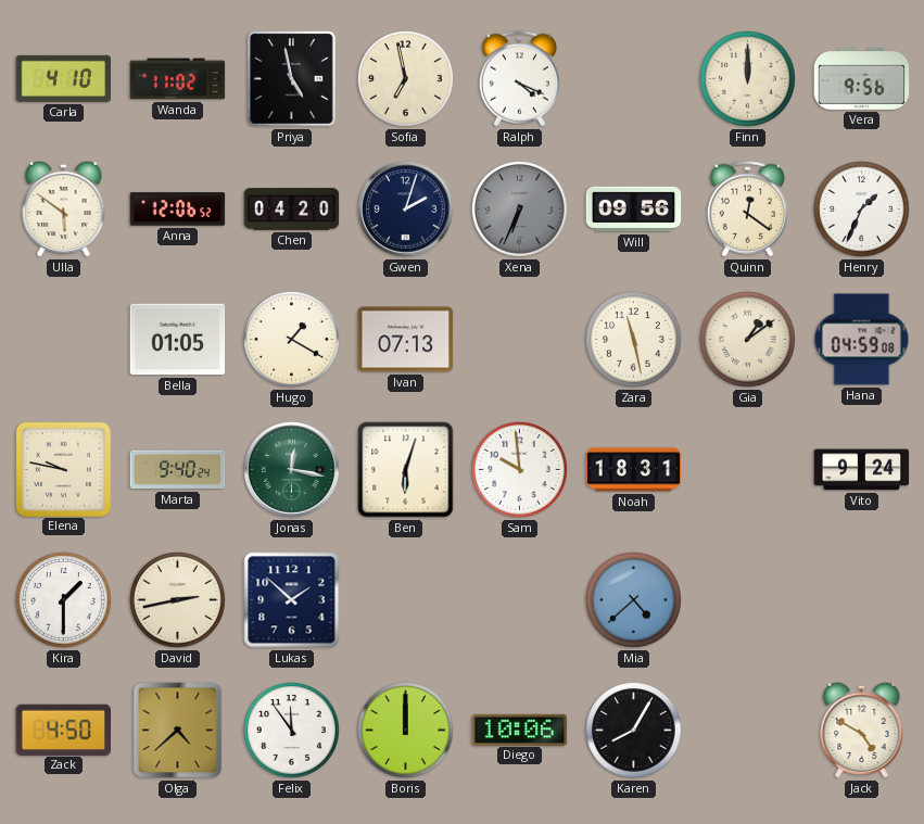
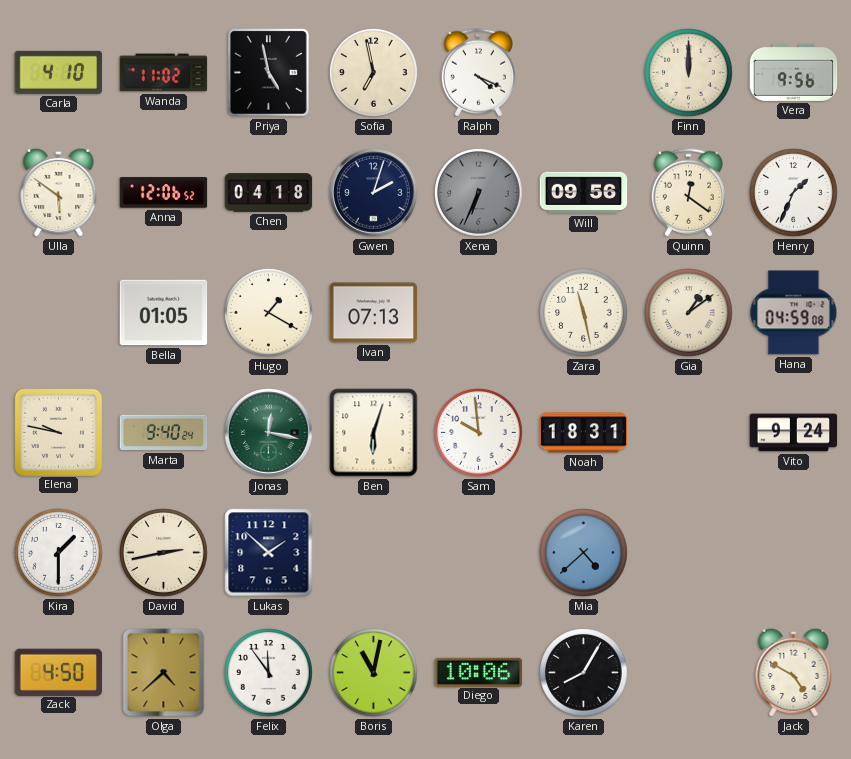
Chen: 04:20 -> 04:18 (269, 193)
Boris: 12:00 -> 11:02 (374, 673)
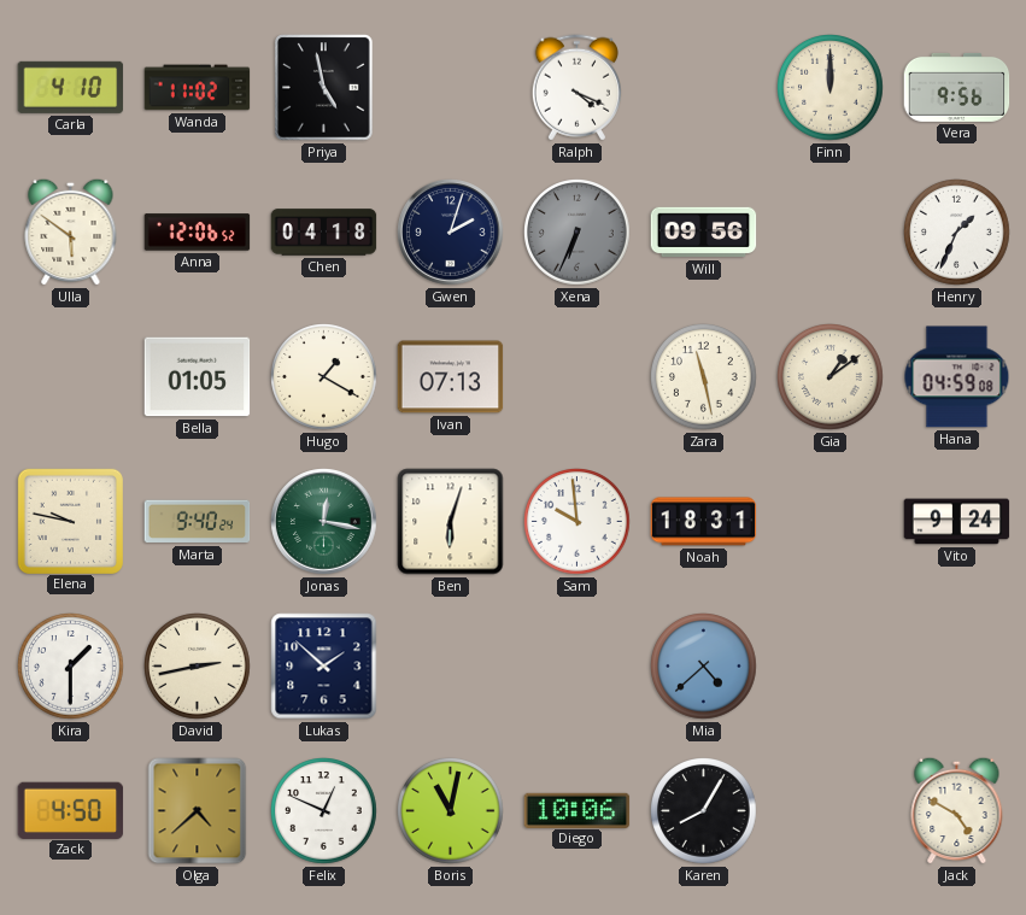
Sofia: 6:58 -> none (374, 73)
Quinn: 12:21 -> none (688, 193)
Felix: 11:54 -> 12:49 (324, 811)
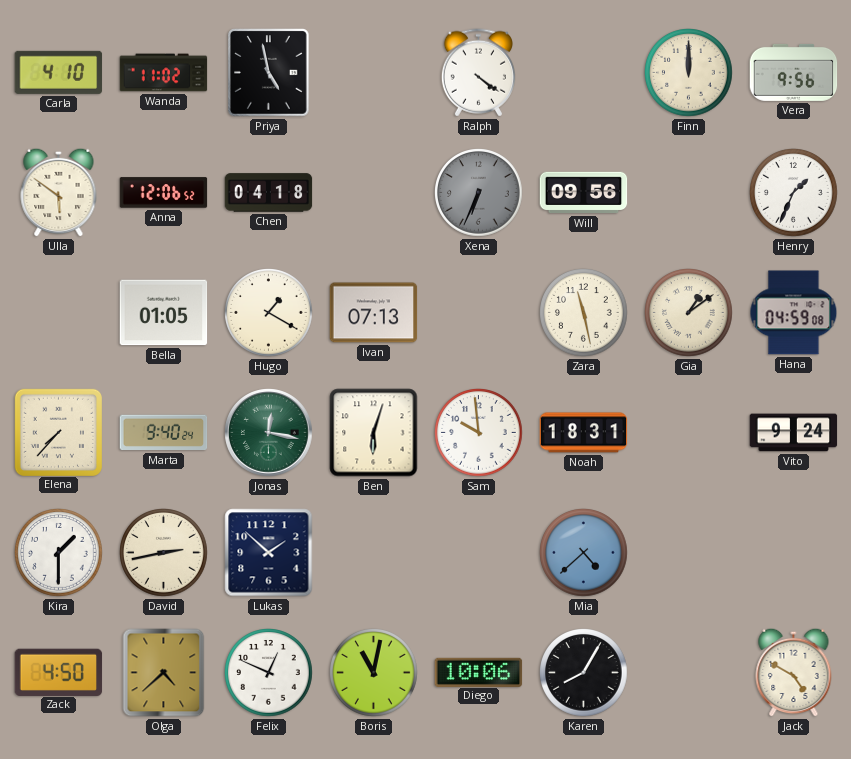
Ralph: 4:19 -> 4:21 (478, 73)
Gwen: 2:03 -> none (451, 233)
Elena: 9:47 -> 7:37 (58, 432)
